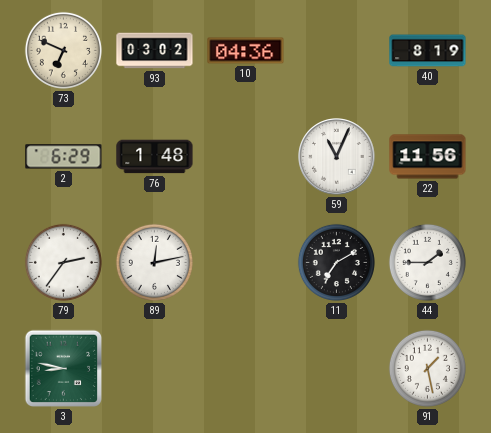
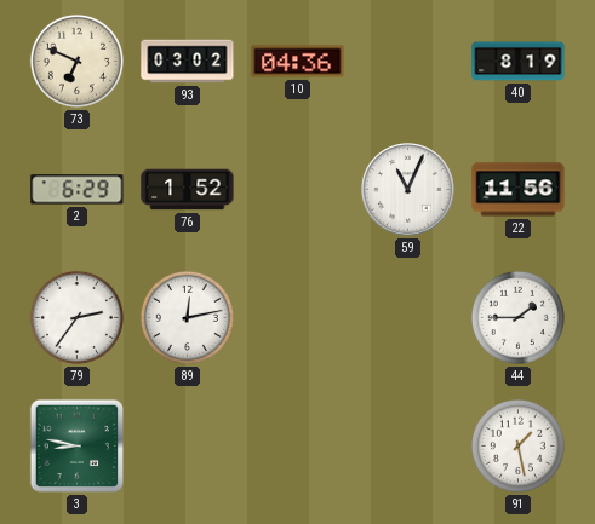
76: 1:48 -> 1:52 (188, 190)
11: 7:10 -> none (336, 262)
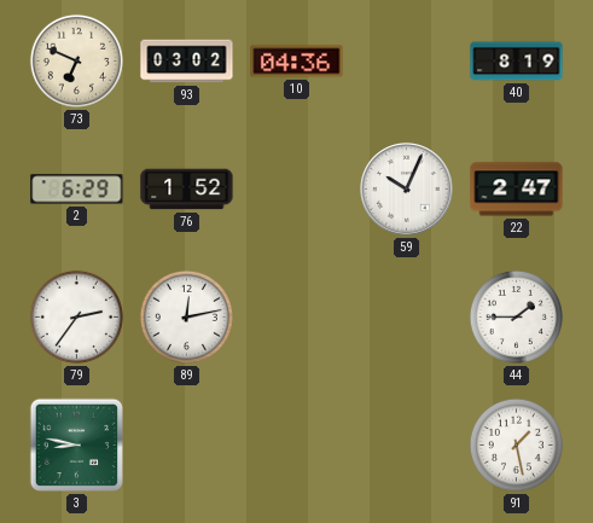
59: 11:04 -> 10:04 (407, 190)
22: 11:56 -> 2:47 (517, 190)
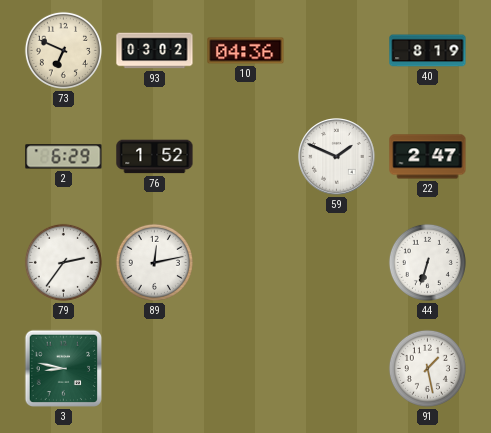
59: 10:04 -> 1:49 (337, 157)
44: 1:45 -> 6:33 (427, 262)
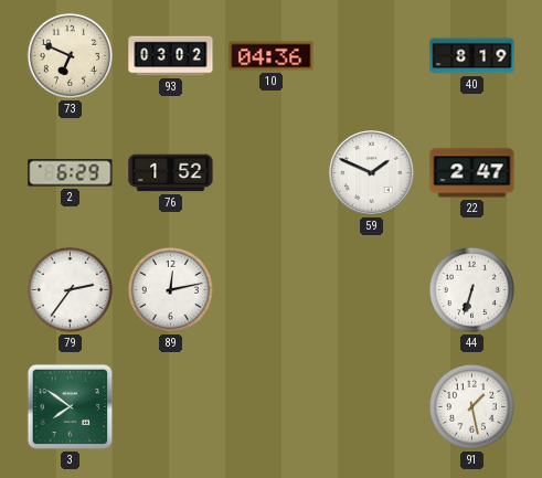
3: 8:47 -> 7:51 (71, 407)
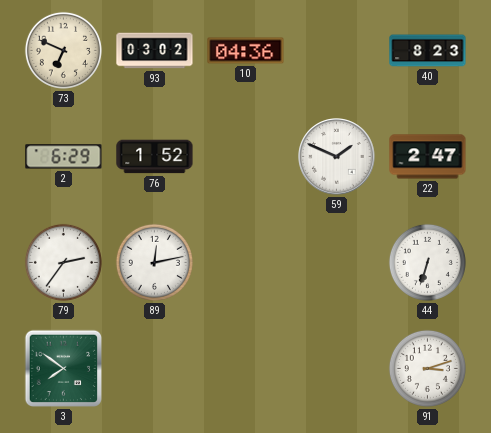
40: 8:19 -> 8:23 (428, 51)
91: 1:28 -> 3:12 (427, 368)
